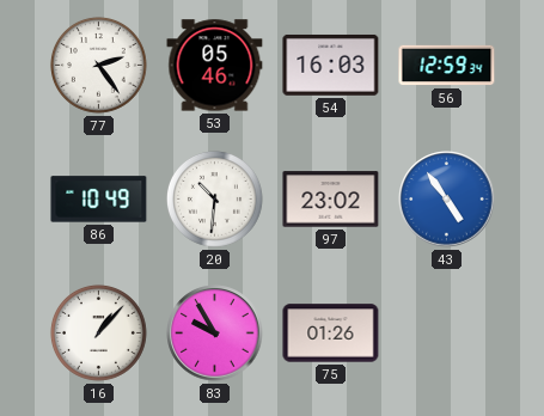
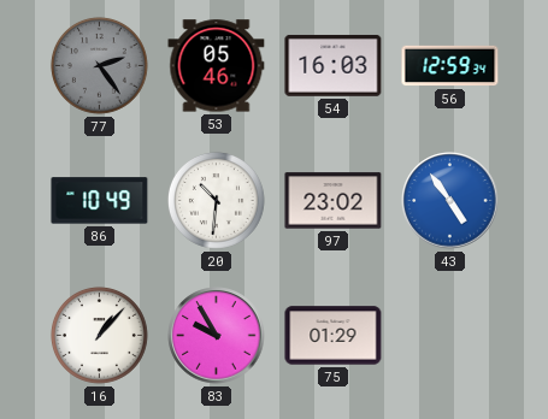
77 dial: white -> grey (99, 65)
75: 01:26 -> 01:29 (334, 336)
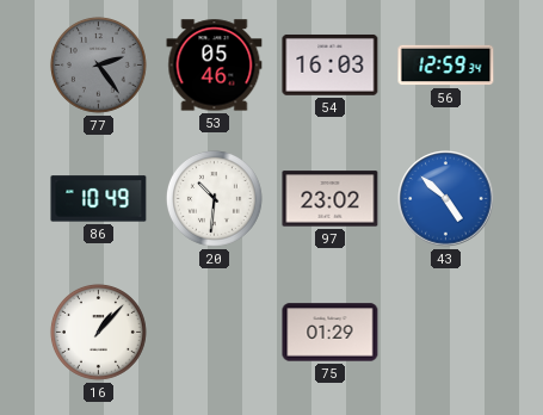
43: 4:54 -> 4:52 (446, 199)
83: 9:55 -> none (217, 336)
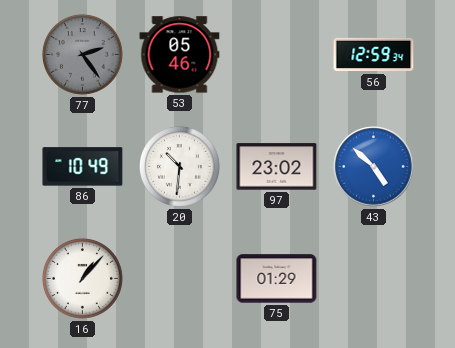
54: 16:03 -> none (331, 66)
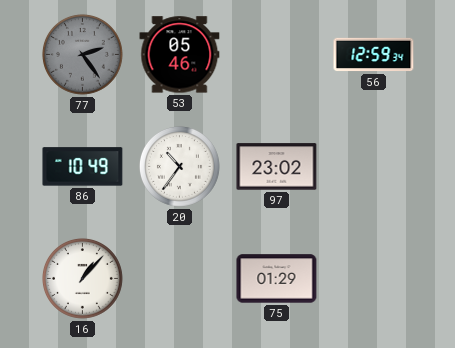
20: 10:31 -> 10:36 (179, 166)
43: 4:52 -> none (374, 167)
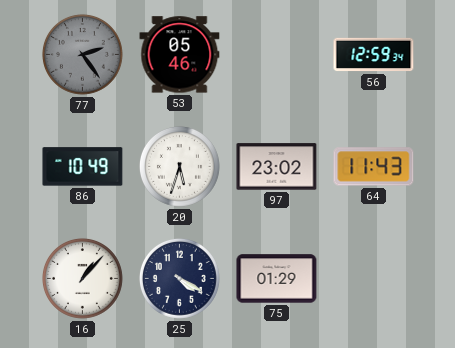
20: 10:36 -> 5:33 (179, 166)
64: none -> 11:43 (374, 167)
25: none -> 4:20 (179, 278)
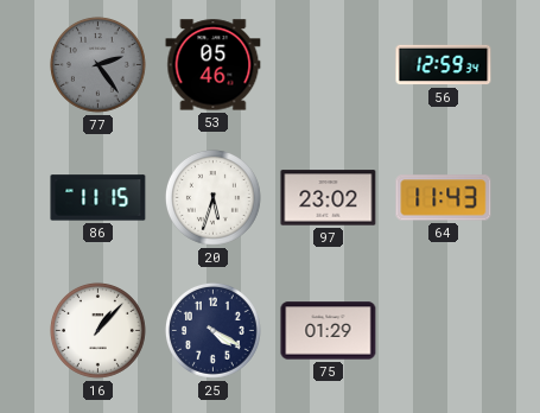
86: 10:49 -> 11:15 (99, 198)
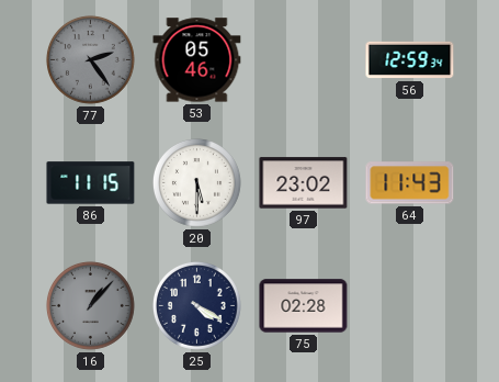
20: 5:33 -> 5:30 (196, 182)
16 dial: white -> grey (90, 305)
75: 01:29 -> 02:28 (304, 306)
